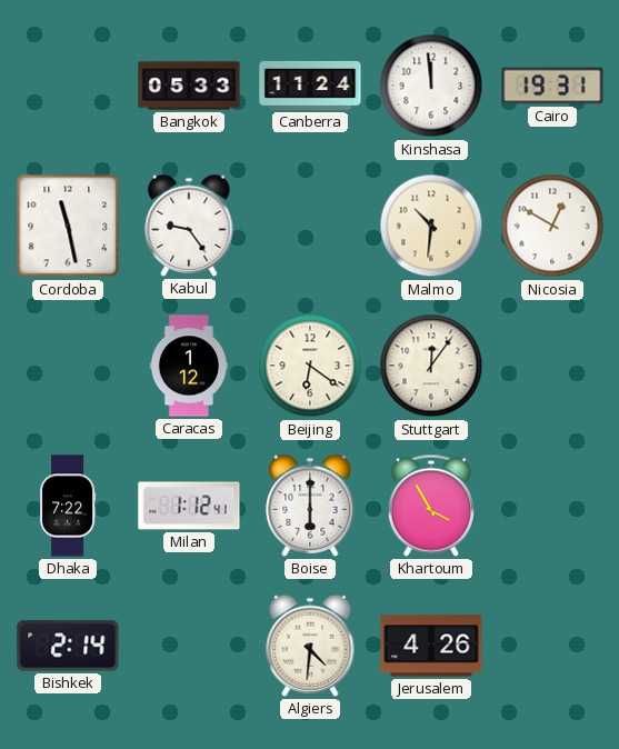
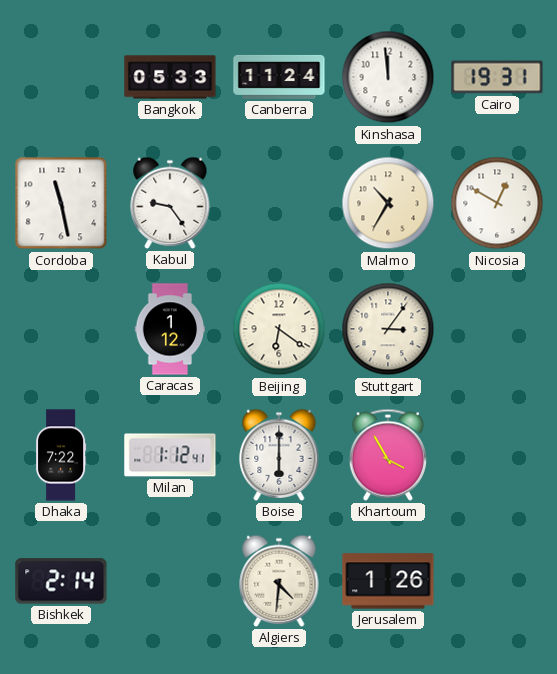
Malmo: 10:31 -> 10:35 (388, 203)
Stuttgart: 12:06 -> 3:06 (388, 329)
Jerusalem: 4:26 -> 1:26 (388, 581)
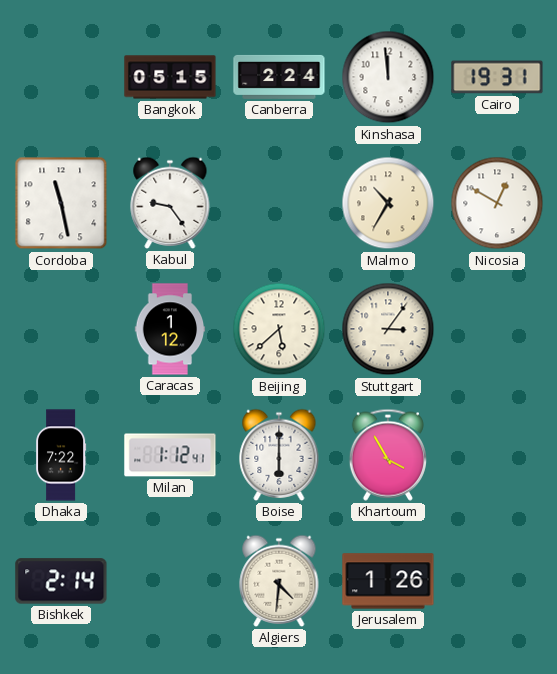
Bangkok: 05:33 -> 05:15 (170, 77)
Canberra: 11:24 -> 2:24 (279, 77)
Beijing: 6:21 -> 5:38 (279, 329)
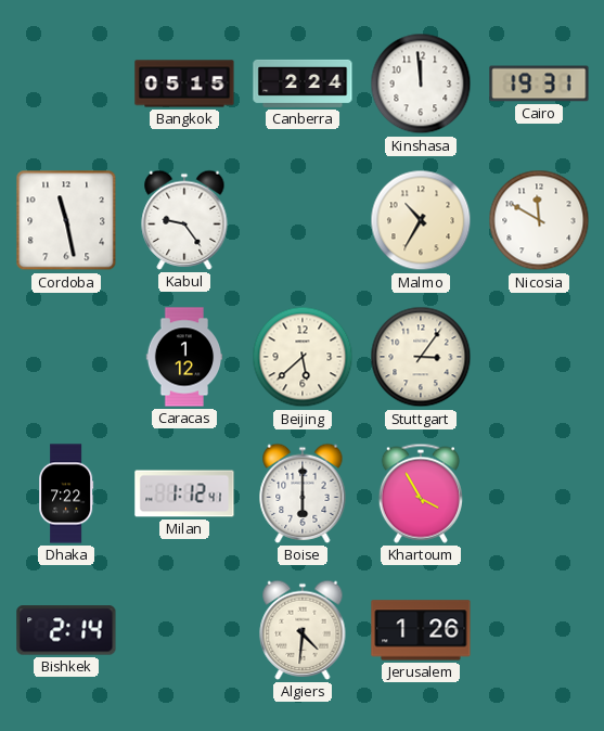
Nicosia: 12:50 -> 11:50 (539, 220)
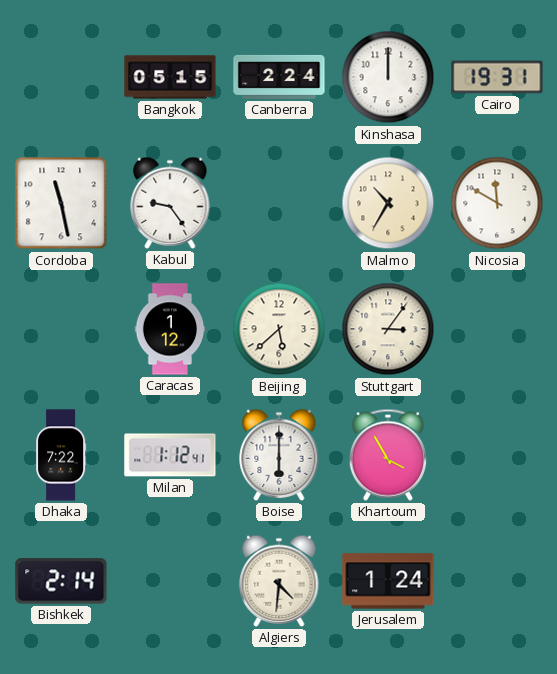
Kinshasa: 11:59 -> 12:00 (388, 77)
Jerusalem: 1:26 -> 1:24 (388, 581)
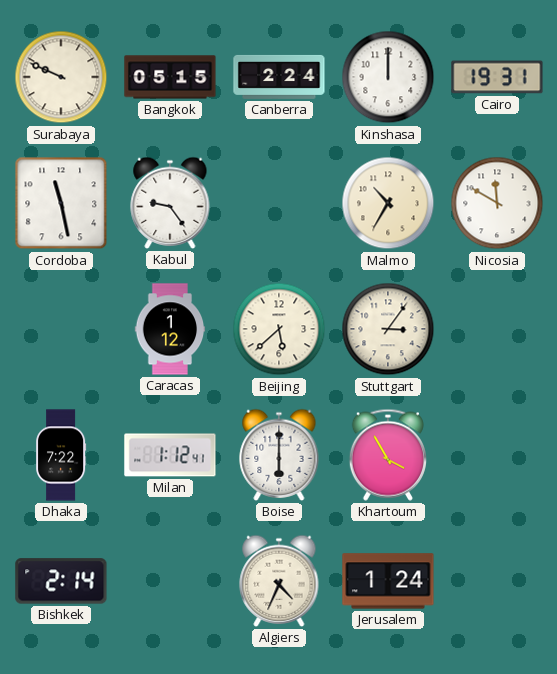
Surabaya: none -> 9:49 (61, 77)
Algiers: 4:31 -> 4:34 (279, 581)
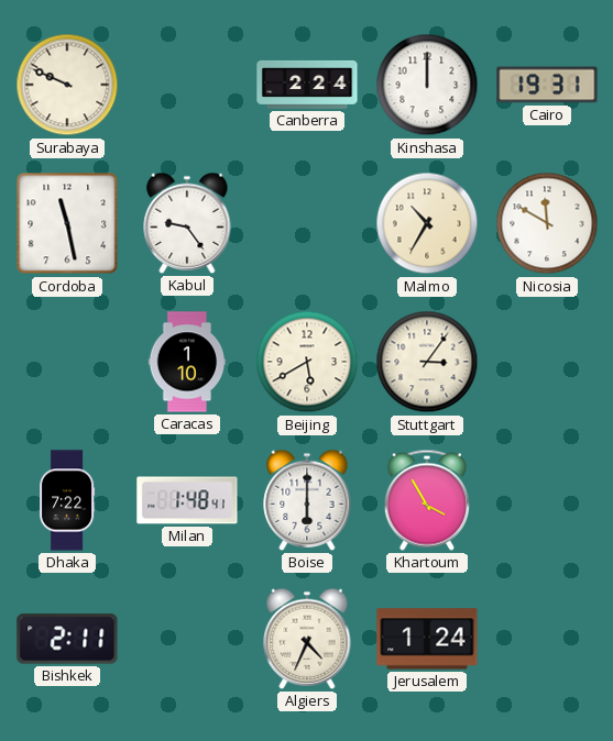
Bangkok: 05:15 -> none (170, 77)
Caracas: 1:12 -> 1:10 (187, 362)
Beijing: 5:38 -> 5:40 (307, 362)
Milan: 1:12 -> 1:48 (187, 500)
Bishkek: 2:14 -> 2:11 (67, 639)
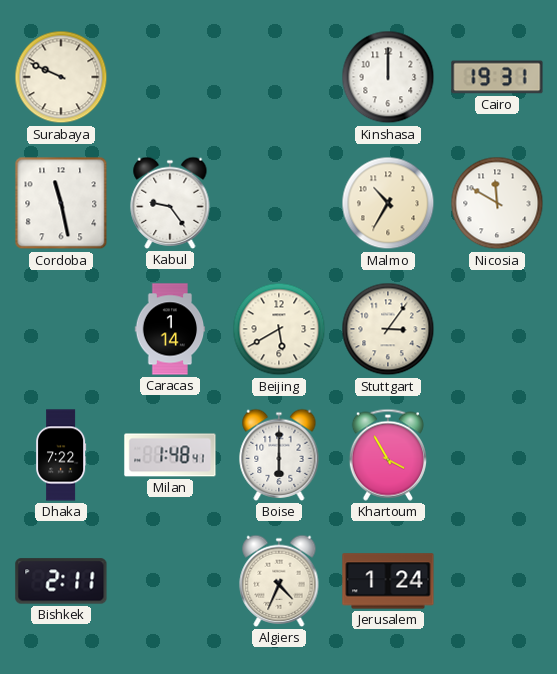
Canberra: 2:24 -> none (307, 85)
Caracas: 1:10 -> 1:14 (170, 329)
